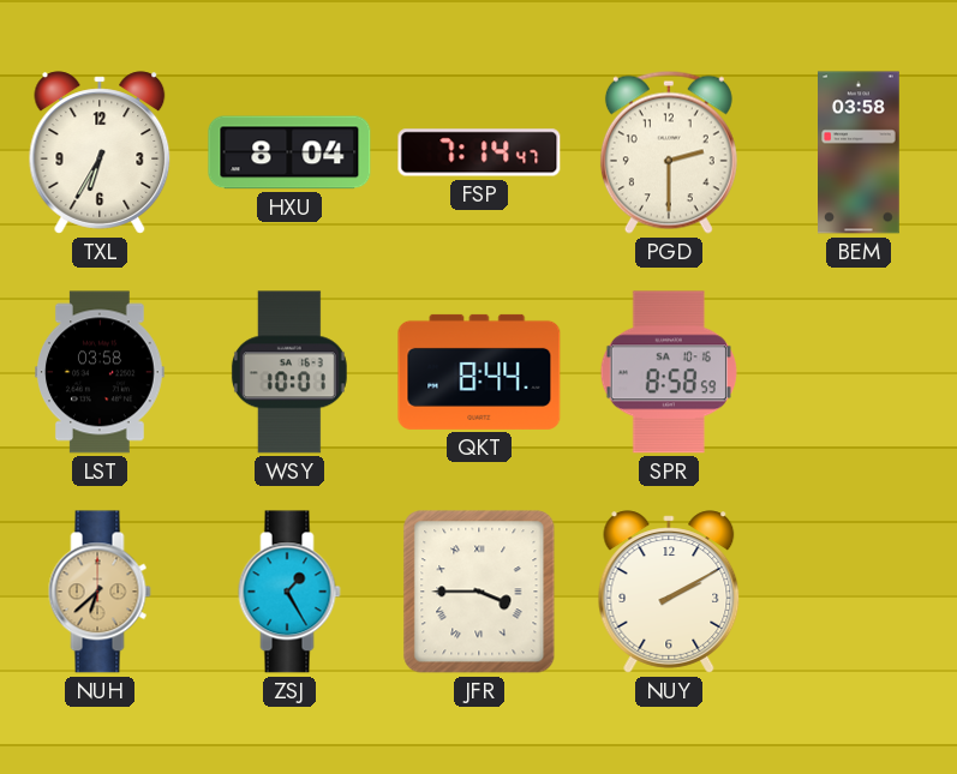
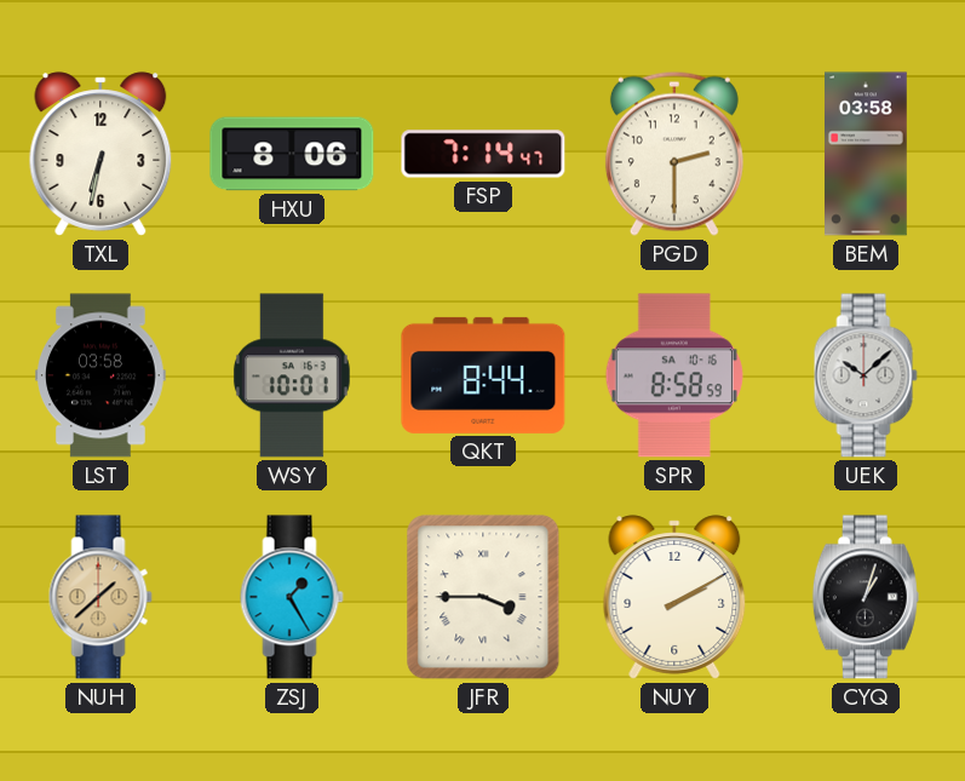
TXL: 6:35 -> 6:32 (100, 154)
HXU: 8:04 -> 8:06 (292, 154)
UEK: none -> 10:08 (866, 375)
NUH: 6:38 -> 1:38 (100, 597)
CYQ: none -> 1:03 (866, 597)
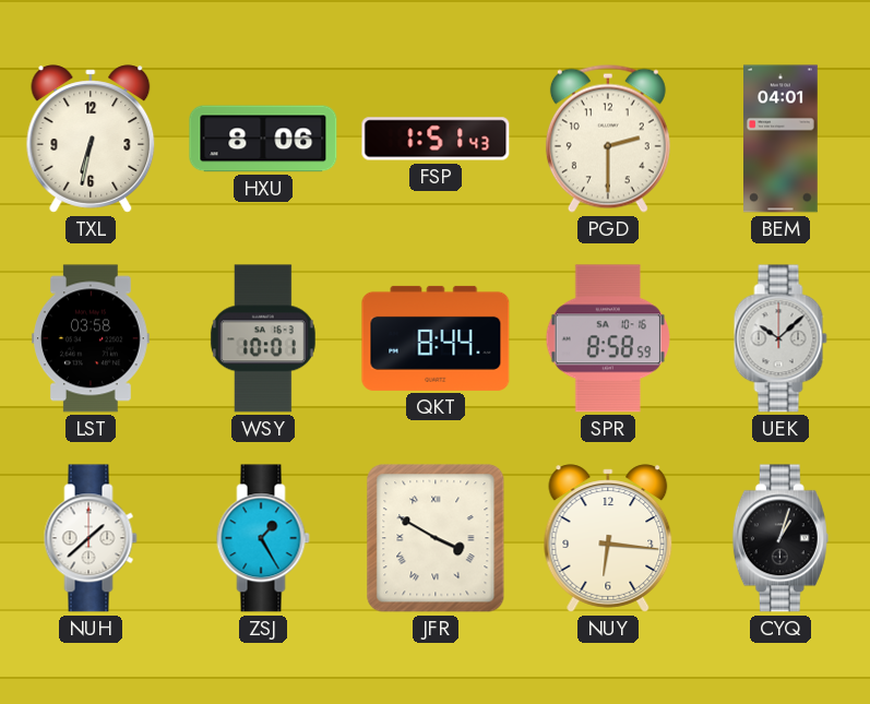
FSP: 7:14 -> 1:51 (436, 139)
BEM: 03:58 -> 04:01 (782, 139)
NUH dial: champagne -> white (91, 538)
JFR: 3:45 -> 3:50 (436, 538)
NUY: 2:10 -> 6:16 (608, 538)
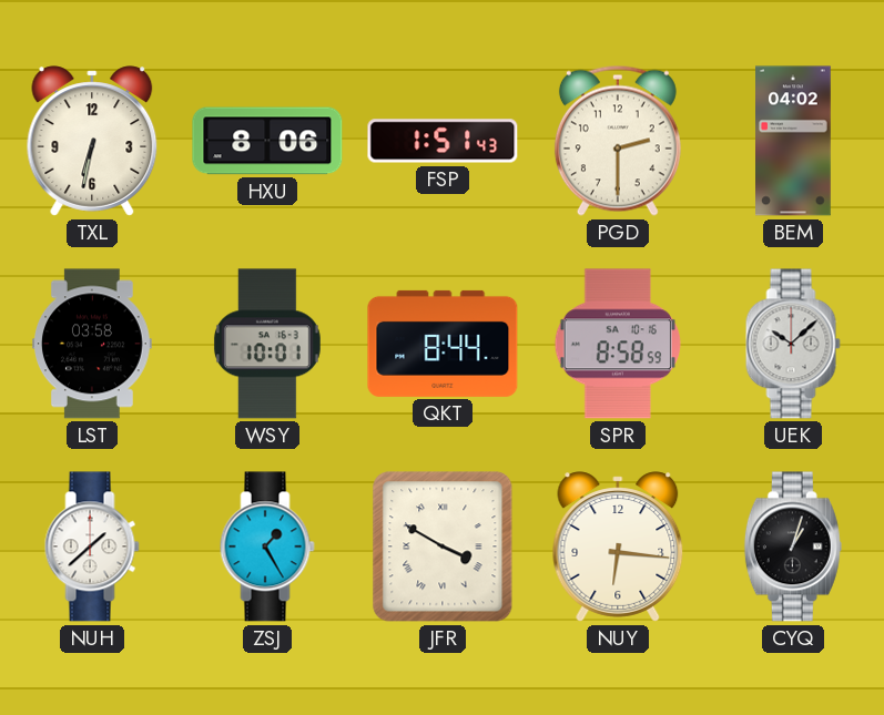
BEM: 04:01 -> 04:02 (794, 141)
